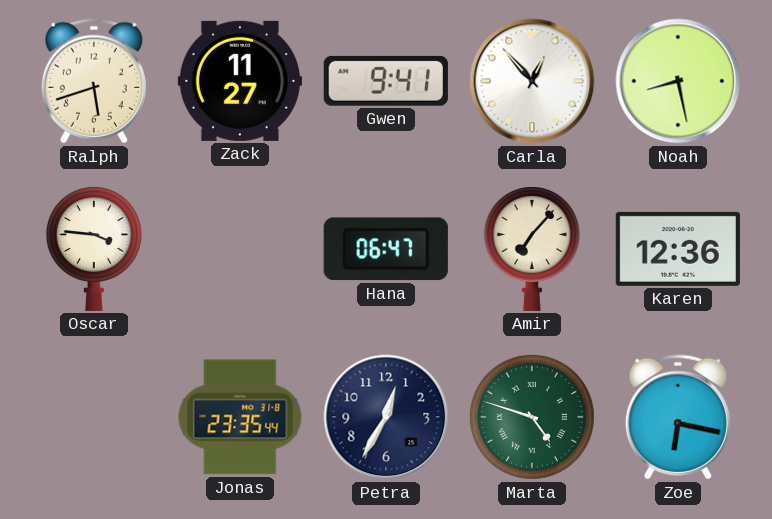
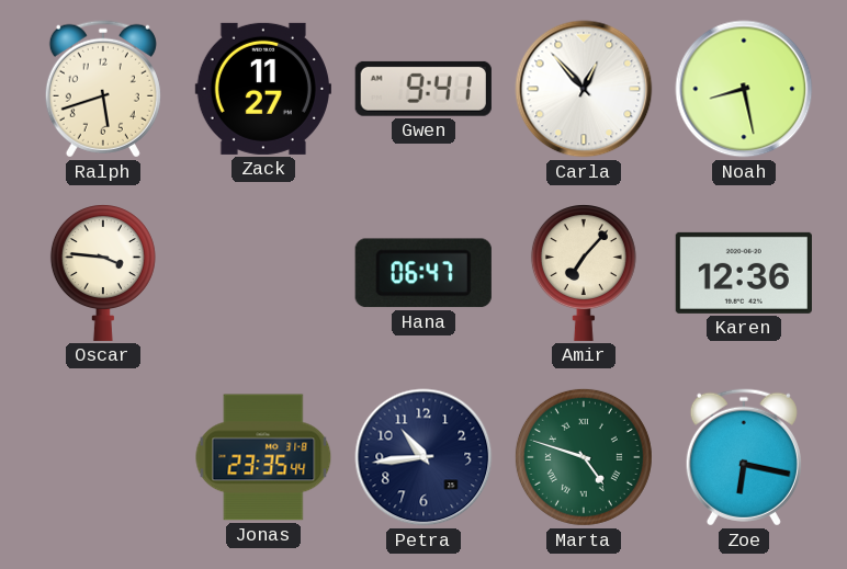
Petra: 12:35 -> 10:44 (423, 457)
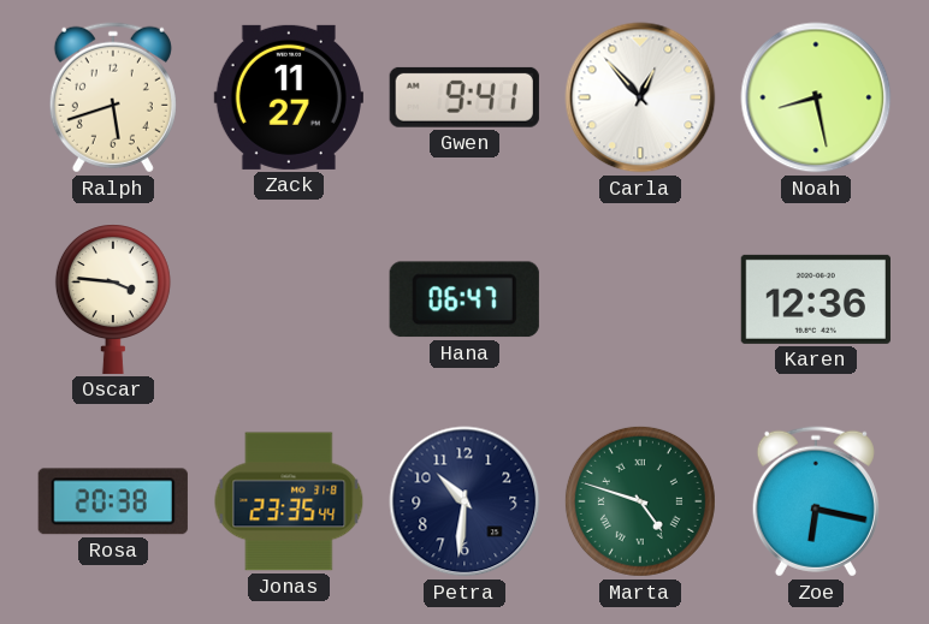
Amir: 7:07 -> none (584, 273)
Rosa: none -> 20:38 (113, 501)
Petra: 10:44 -> 10:31 (464, 501)
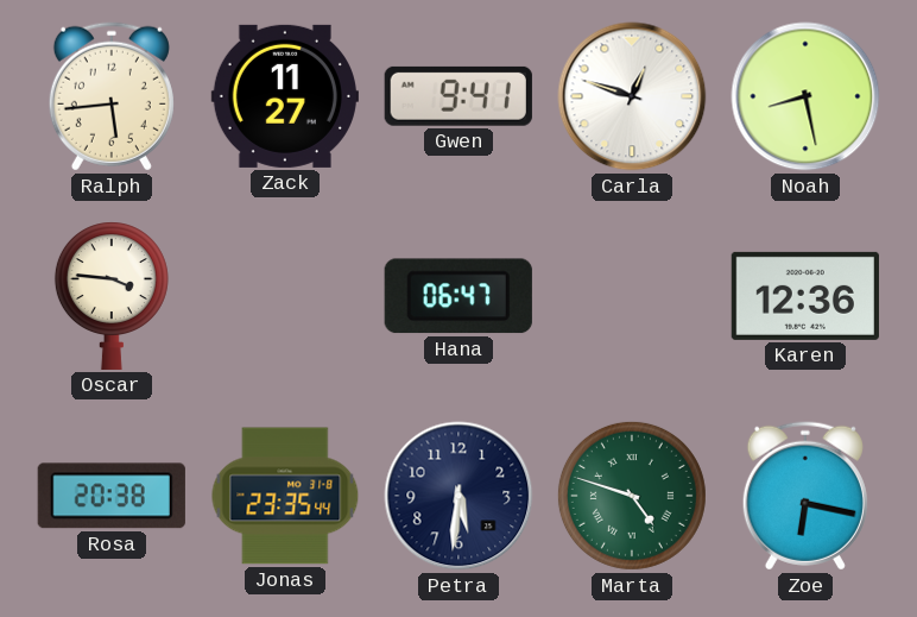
Ralph: 5:42 -> 5:44 (112, 96)
Carla: 12:53 -> 12:48 (632, 96)
Petra: 10:31 -> 5:31 (458, 496)
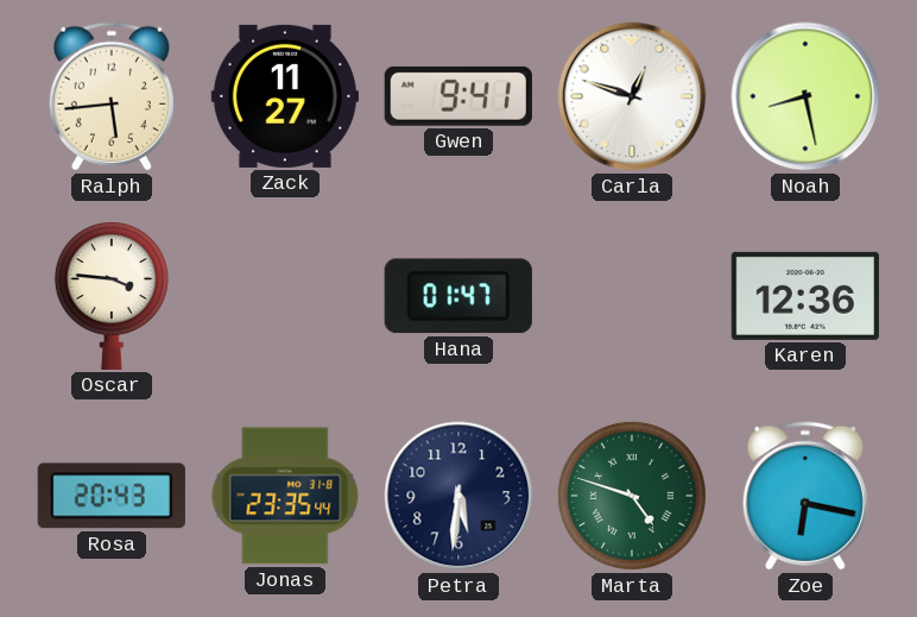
Hana: 06:47 -> 01:47 (458, 296)
Rosa: 20:38 -> 20:43 (112, 496)
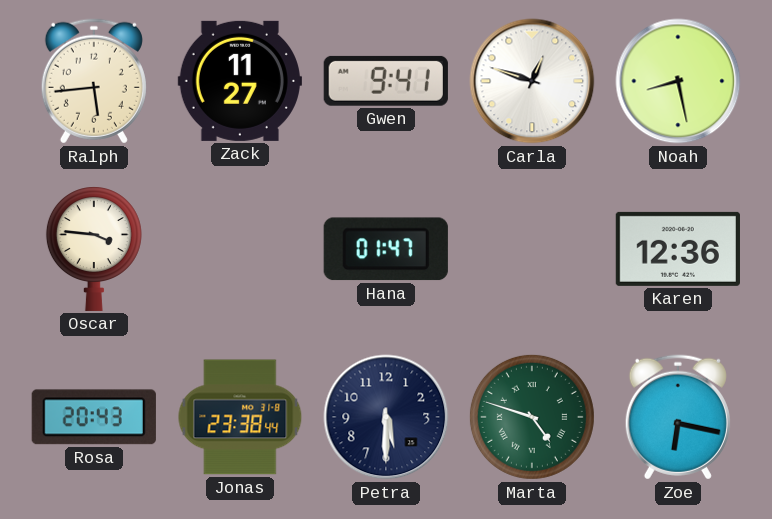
Jonas: 23:35 -> 23:38 (240, 417)
Petra: 5:31 -> 5:30 (386, 417)
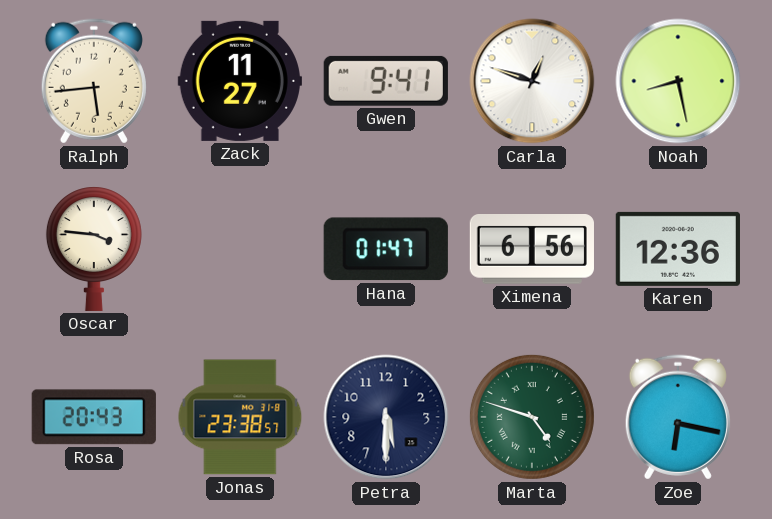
Ximena: none -> 6:56 (532, 250)
Jonas: 23:38:44 -> 23:38:57 (240, 417)
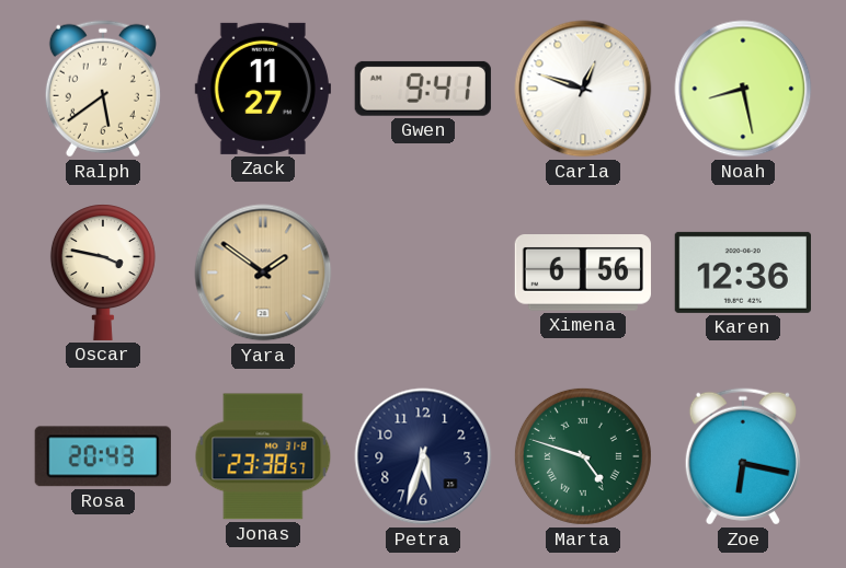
Ralph: 5:44 -> 5:39 (103, 89)
Oscar: 3:46 -> 3:47 (103, 273)
Yara: none -> 1:51 (263, 273)
Hana: 01:47 -> none (386, 249)
Petra: 5:30 -> 5:33 (423, 456)
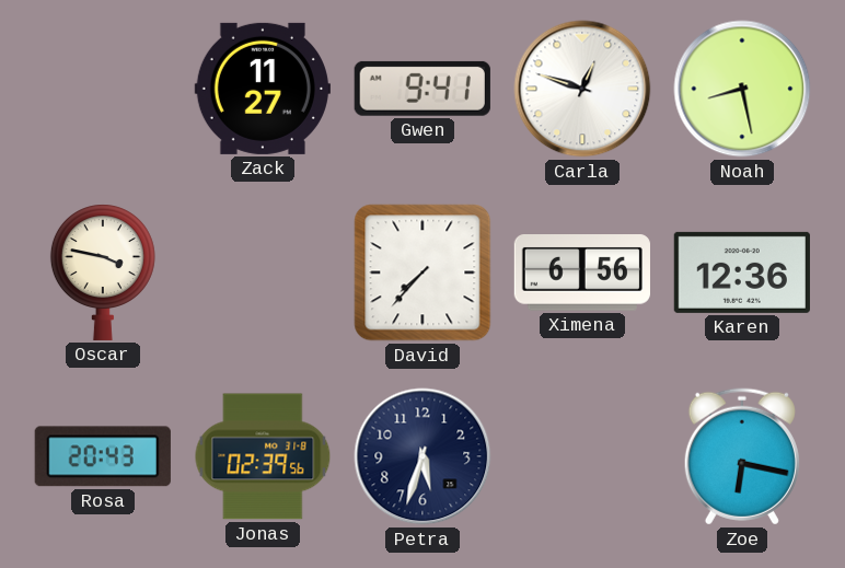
Ralph: 5:39 -> none (103, 89)
Yara: 1:51 -> none (263, 273)
David: none -> 7:37 (422, 273)
Jonas: 23:38 -> 02:39 (263, 456)
Marta: 4:48 -> none (583, 456)
